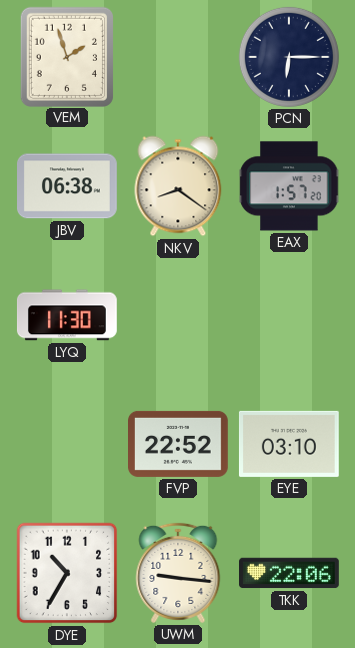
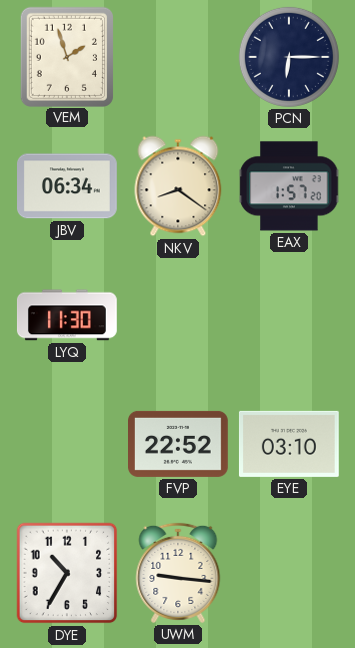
JBV: 06:38 -> 06:34 (68, 186)
TKK: 22:06 -> none (290, 573)
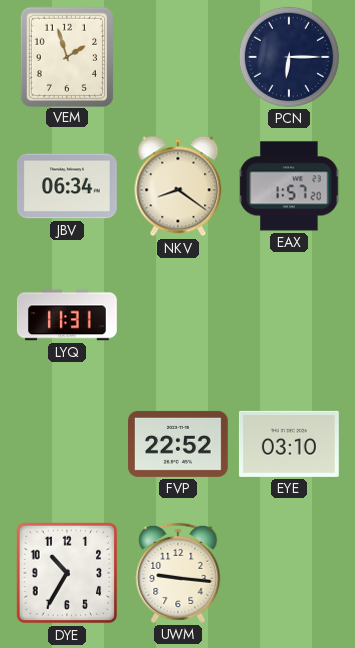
LYQ: 11:30 -> 11:31 (67, 315)
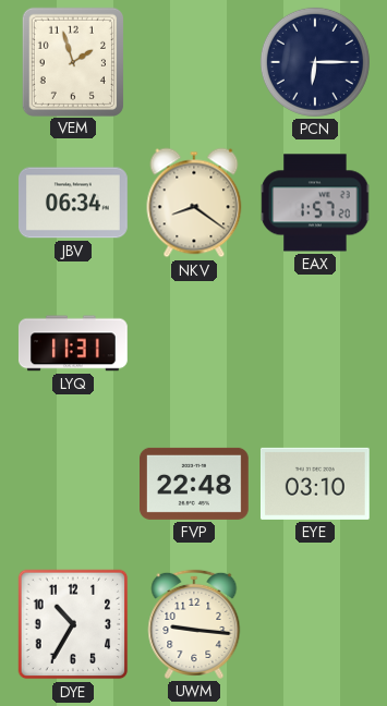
FVP: 22:52 -> 22:48 (195, 484)
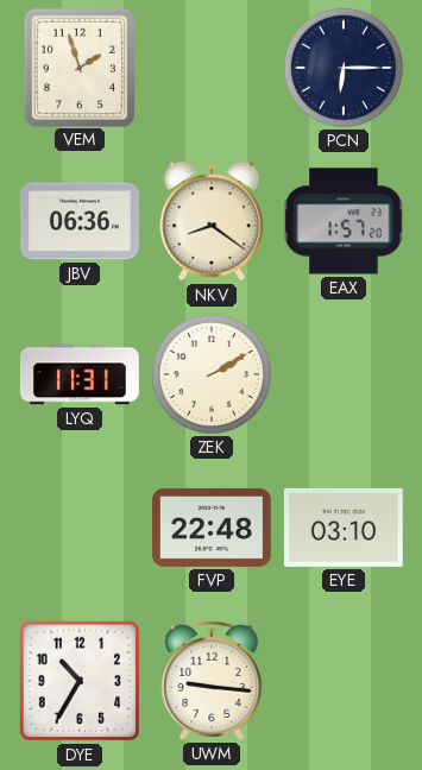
JBV: 06:34 -> 06:36 (81, 221)
ZEK: none -> 2:10 (212, 374)
